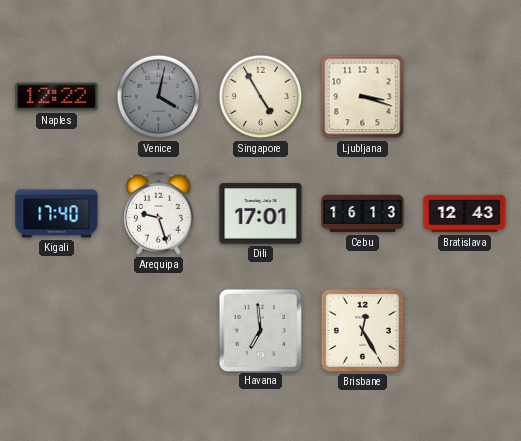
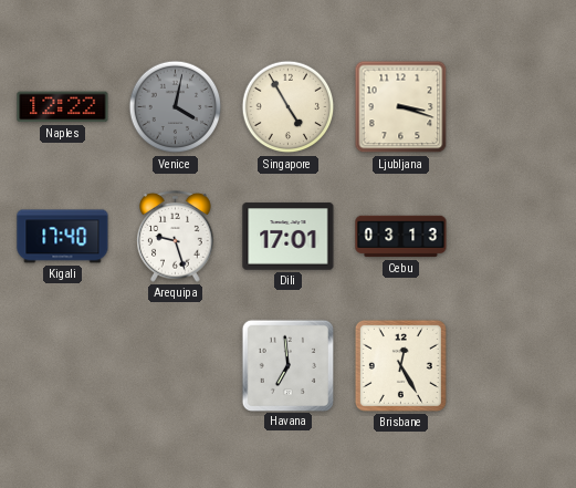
Cebu: 16:13 -> 03:13 (401, 237)
Bratislava: 12:43 -> none (465, 214)
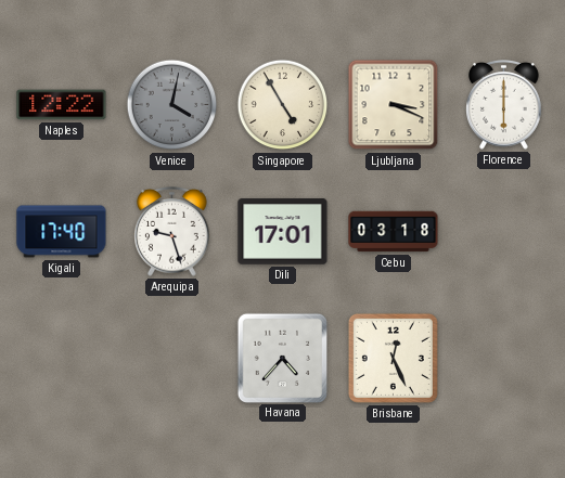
Ljubljana: 3:18 -> 3:19 (394, 105)
Florence: none -> 6:00 (504, 105)
Cebu: 03:13 -> 03:18 (394, 232)
Havana: 6:59 -> 4:37 (282, 358)
Brisbane: 12:25 -> 12:26 (393, 358)
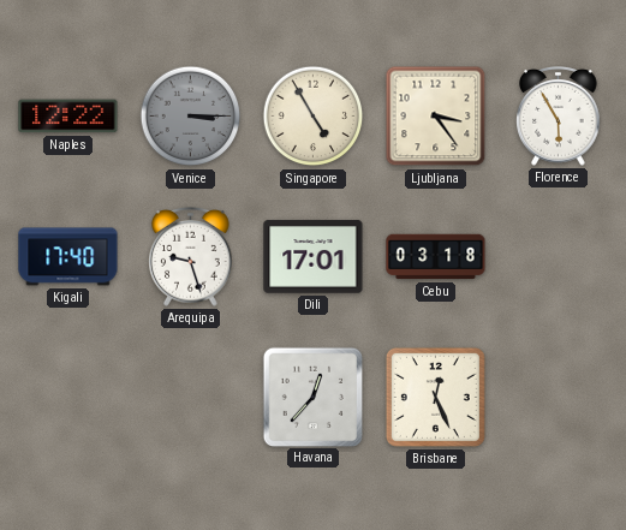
Venice: 4:02 -> 3:15 (191, 117)
Ljubljana: 3:19 -> 3:24 (436, 117)
Florence: 6:00 -> 5:55 (559, 117)
Havana: 4:37 -> 12:37 (312, 397)
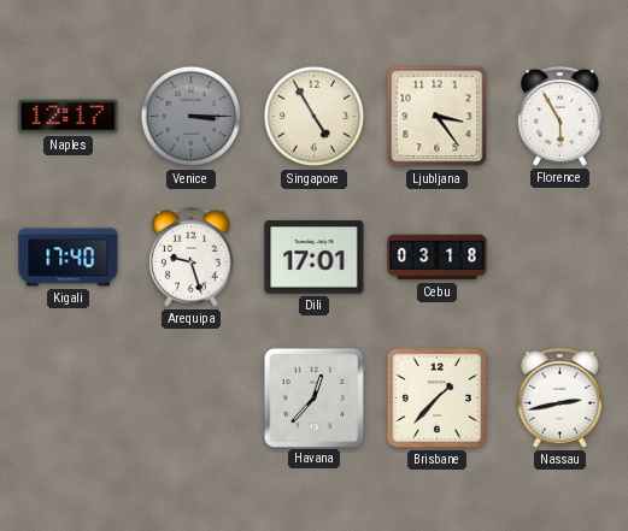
Naples: 12:22 -> 12:17 (69, 117)
Brisbane: 12:26 -> 1:37 (436, 397)
Nassau: none -> 2:43 (560, 399)
